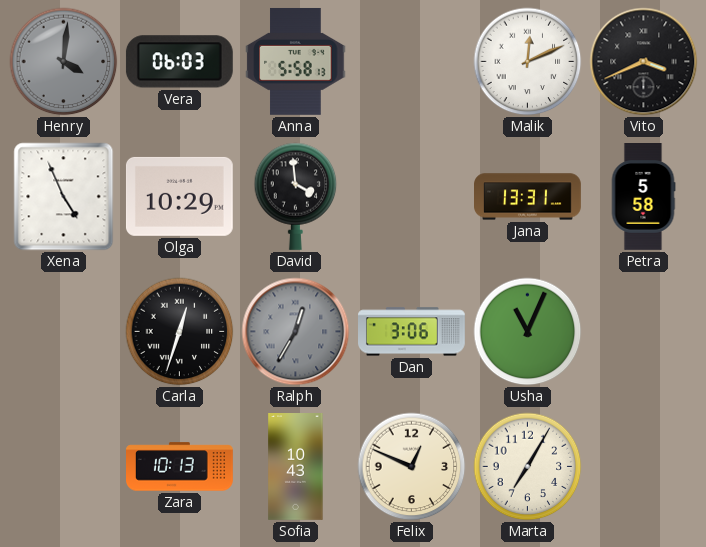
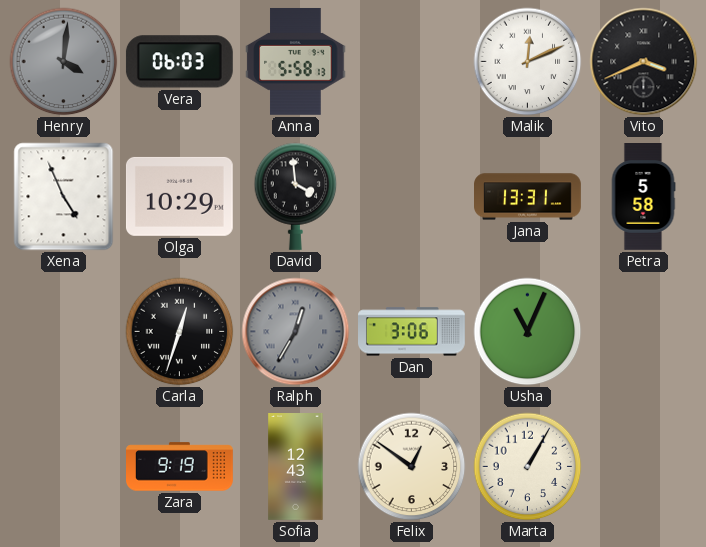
Zara: 10:13 -> 9:19 (180, 467)
Sofia: 10:43 -> 12:43 (296, 467)
Felix: 12:49 -> 12:51 (412, 467)
Marta: 7:05 -> 1:05 (528, 467)
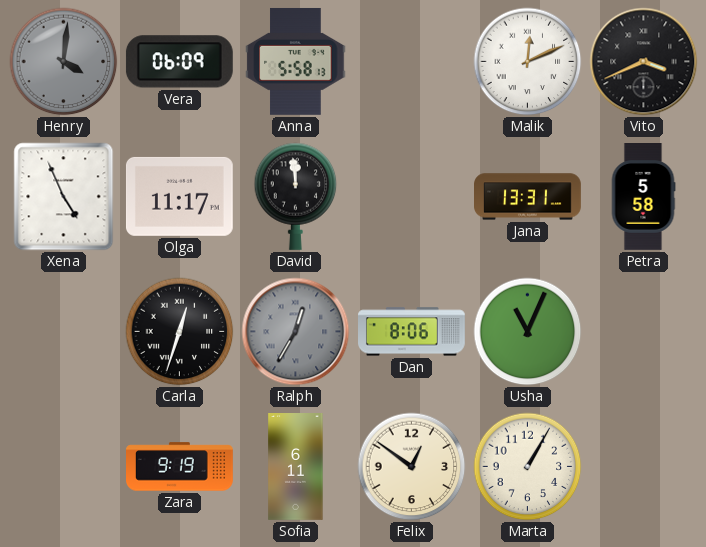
Vera: 06:03 -> 06:09 (179, 62)
Olga: 10:29 -> 11:17 (179, 196)
David: 3:59 -> 11:59 (296, 196)
Dan: 3:06 -> 8:06 (412, 332)
Sofia: 12:43 -> 6:11 (296, 467)
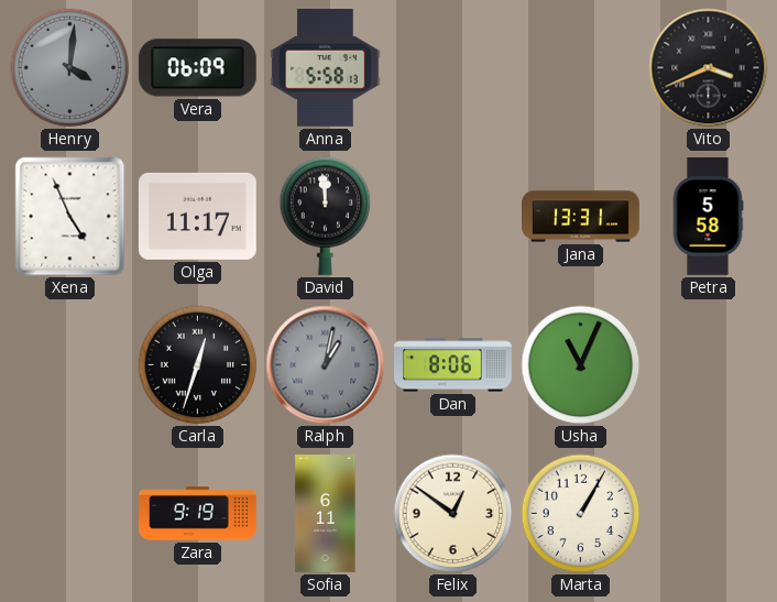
Malik: 12:11 -> none (528, 62)
Ralph: 12:35 -> 1:02 (326, 365)
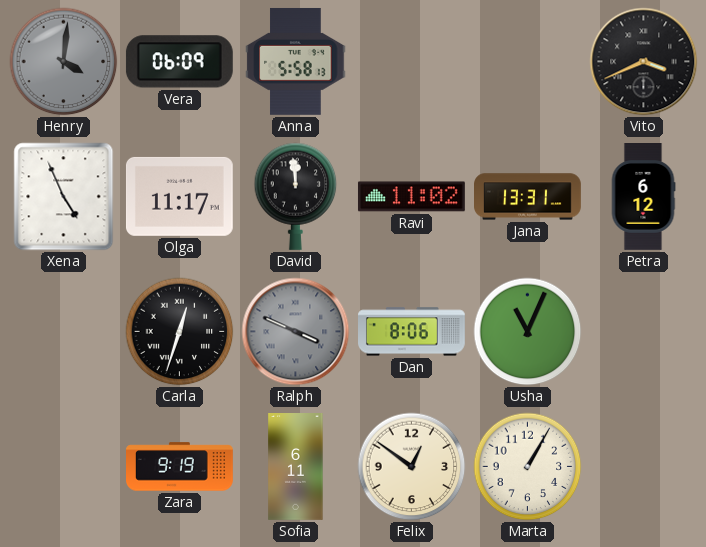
Ravi: none -> 11:02 (411, 197)
Petra: 5:58 -> 6:12 (643, 197)
Ralph: 1:02 -> 3:49 (296, 332)
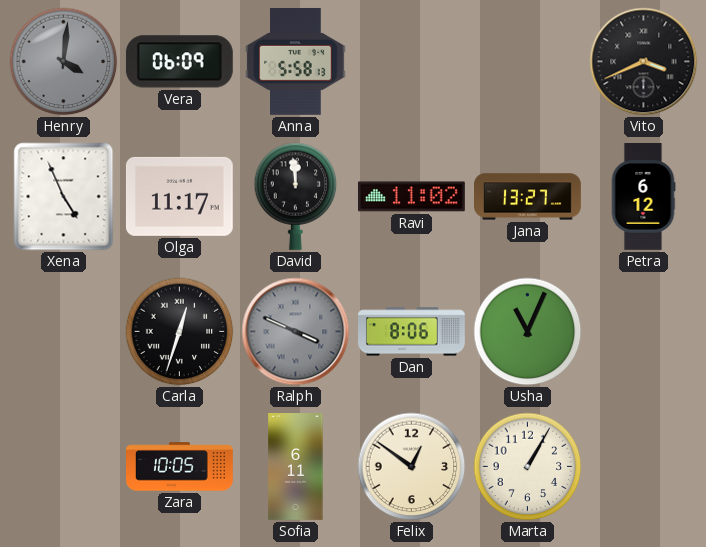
Jana: 13:31 -> 13:27 (528, 197)
Zara: 9:19 -> 10:05 (180, 467)
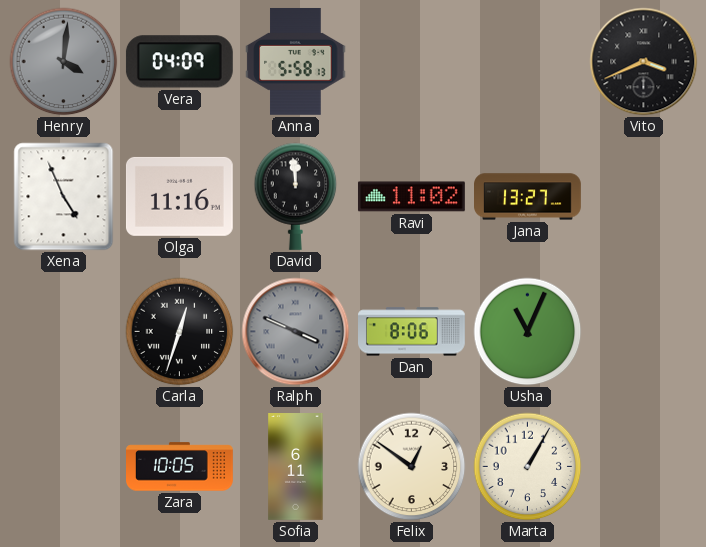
Vera: 06:09 -> 04:09 (179, 62)
Olga: 11:17 -> 11:16 (179, 196)
Petra: 6:12 -> none (643, 197)
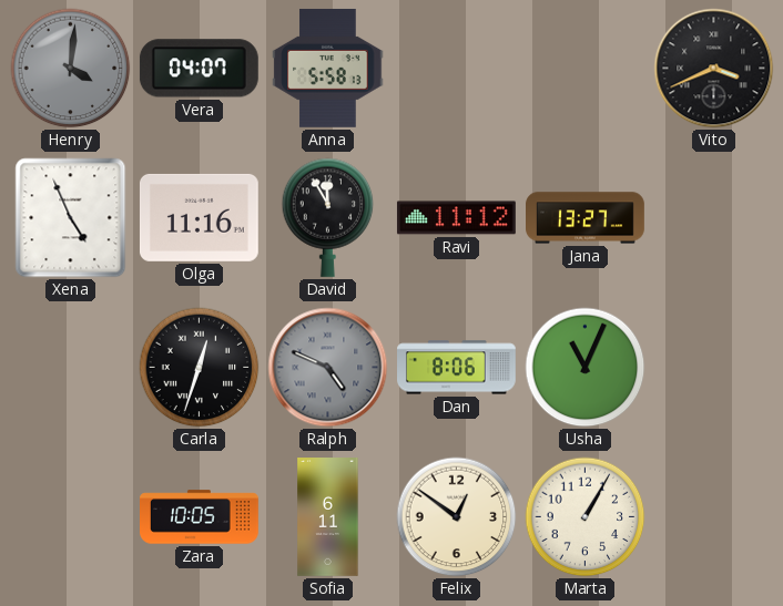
Vera: 04:09 -> 04:07 (199, 69)
David: 11:59 -> 11:55 (328, 217)
Ravi: 11:02 -> 11:12 (456, 218)
Ralph: 3:49 -> 4:49 (328, 368)
